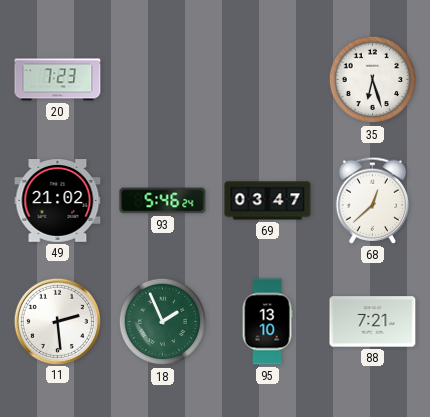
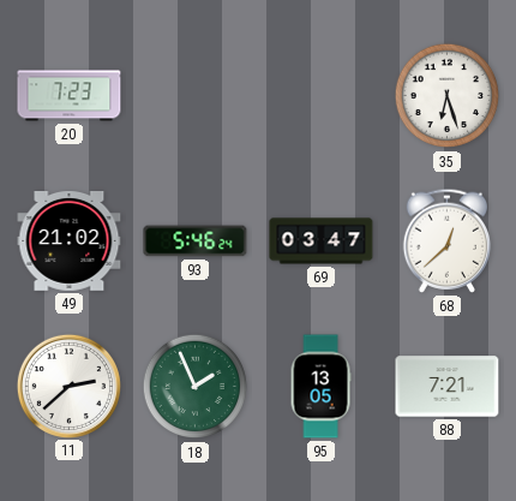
11: 2:29 -> 2:38 (68, 386)
95: 13:10 -> 13:05 (320, 387)
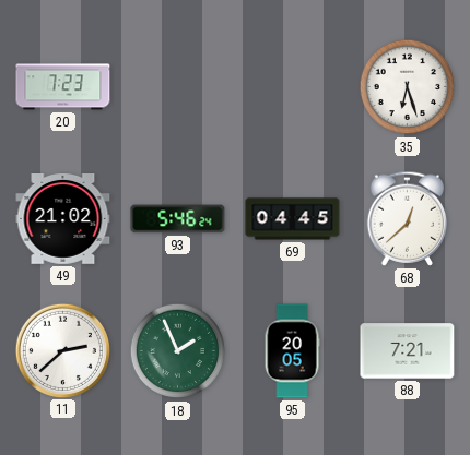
69: 03:47 -> 04:45 (293, 219)
95: 13:05 -> 20:05 (292, 351)
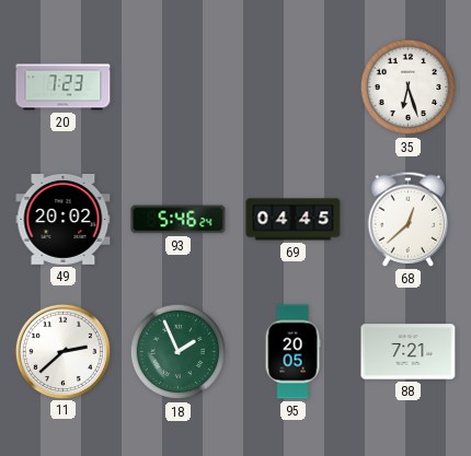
49: 21:02 -> 20:02 (64, 220)
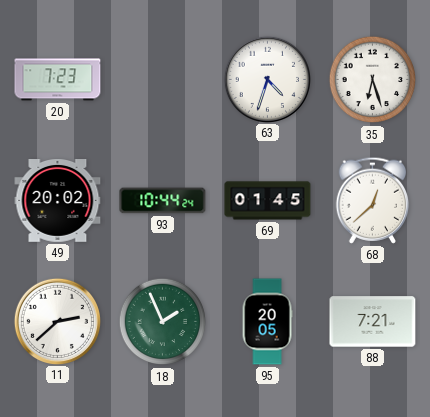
63: none -> 4:33 (267, 79)
93: 5:46 -> 10:44 (163, 201)
69: 04:45 -> 01:45 (268, 201)
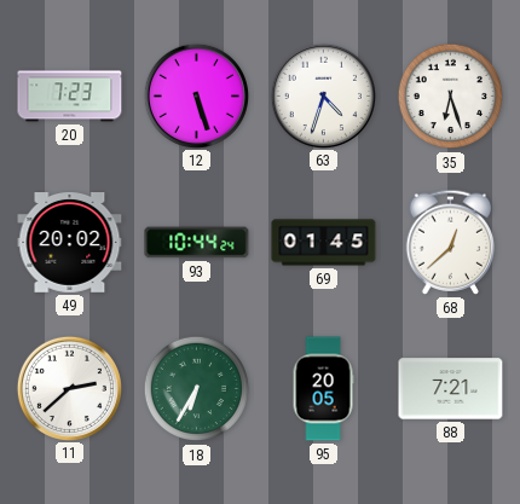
12: none -> 5:27 (196, 95)
18: 1:56 -> 6:35 (197, 389)
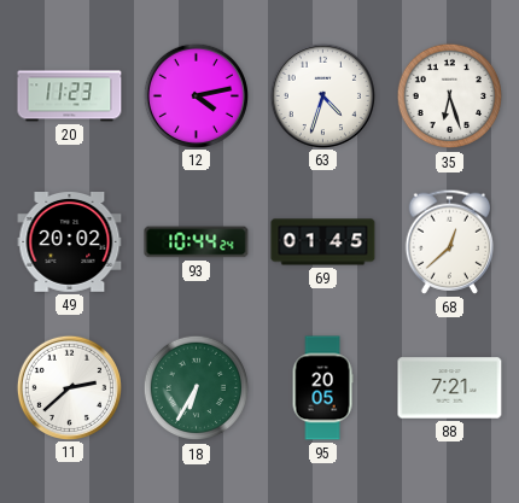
20: 7:23 -> 11:23 (70, 96)
12: 5:27 -> 4:13 (196, 95)
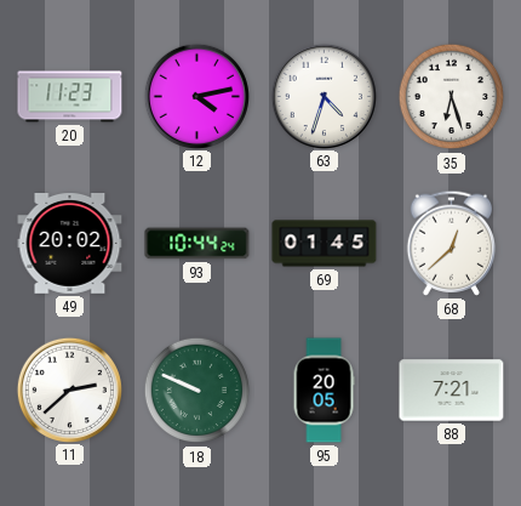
18: 6:35 -> 9:49 (197, 391)
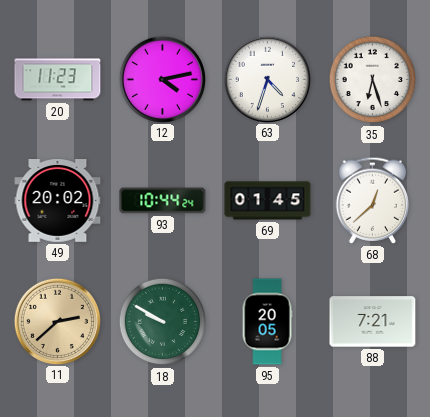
11 dial: white -> champagne (57, 321)
18: 9:49 -> 9:50 (163, 322)
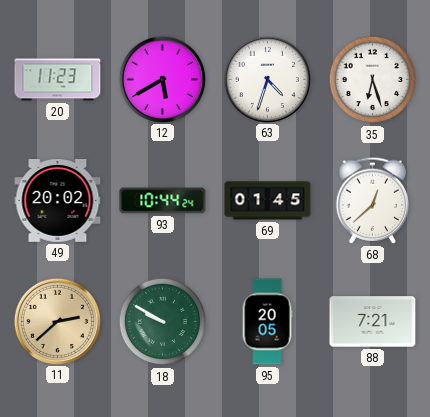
12: 4:13 -> 5:40 (162, 79)
